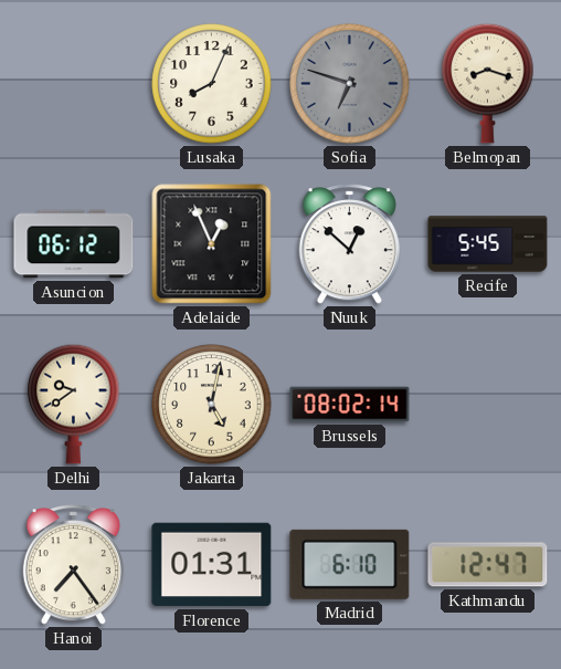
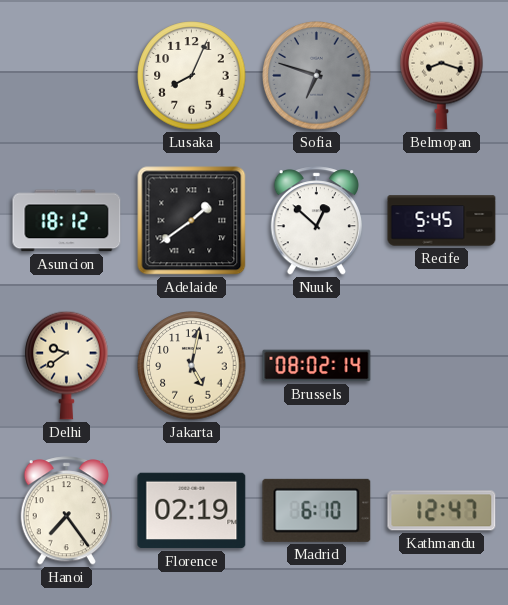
Asuncion: 06:12 -> 18:12 (67, 221)
Adelaide: 12:56 -> 1:39 (192, 221)
Florence: 01:31 -> 02:19 (192, 511)
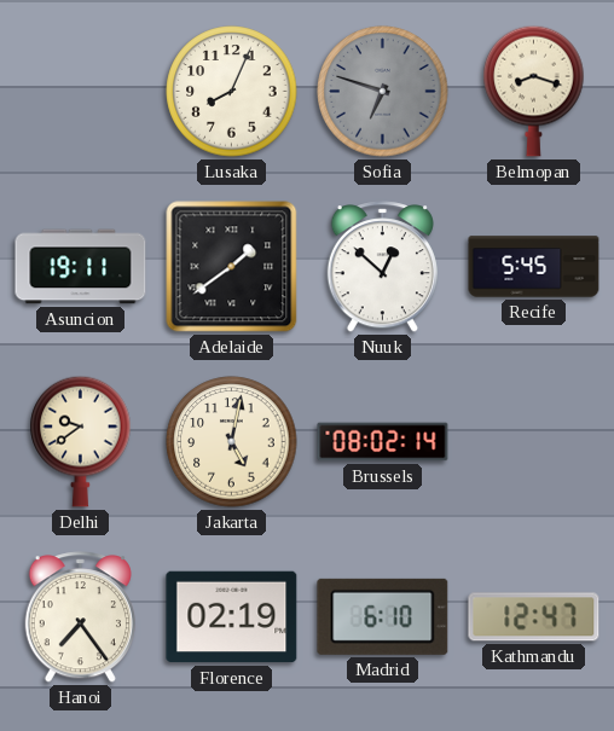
Asuncion: 18:12 -> 19:11 (81, 267)
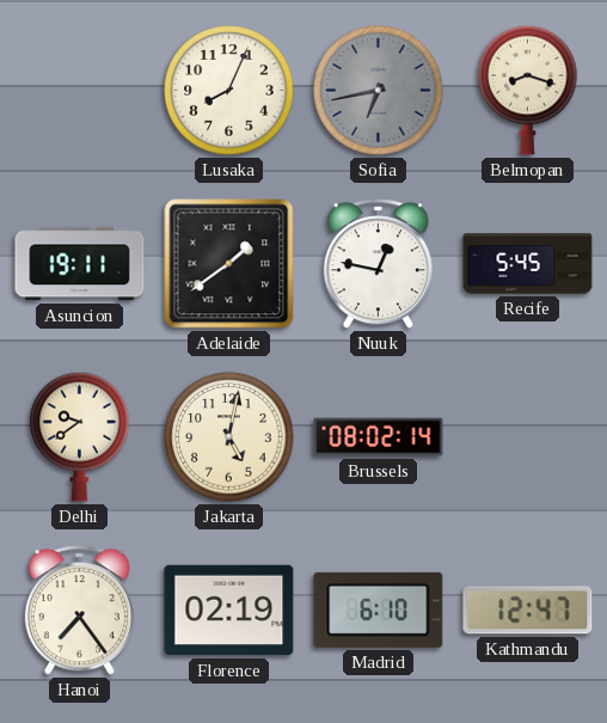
Sofia: 6:48 -> 6:43 (379, 91)
Nuuk: 12:52 -> 12:47 (378, 264)
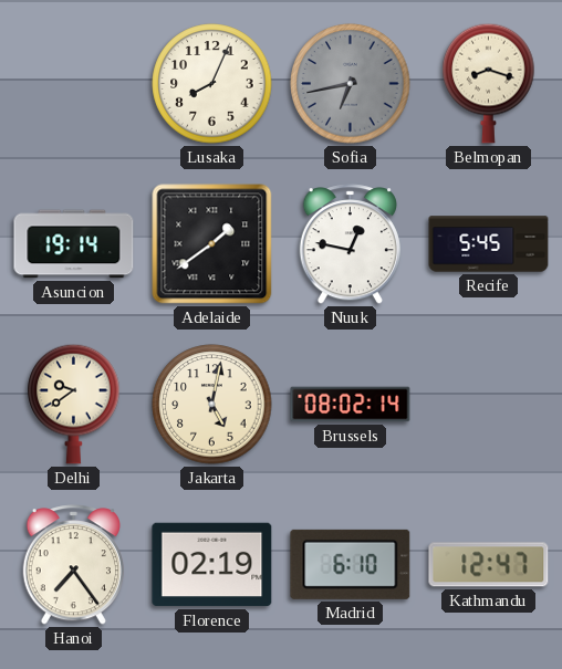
Asuncion: 19:11 -> 19:14 (74, 244)
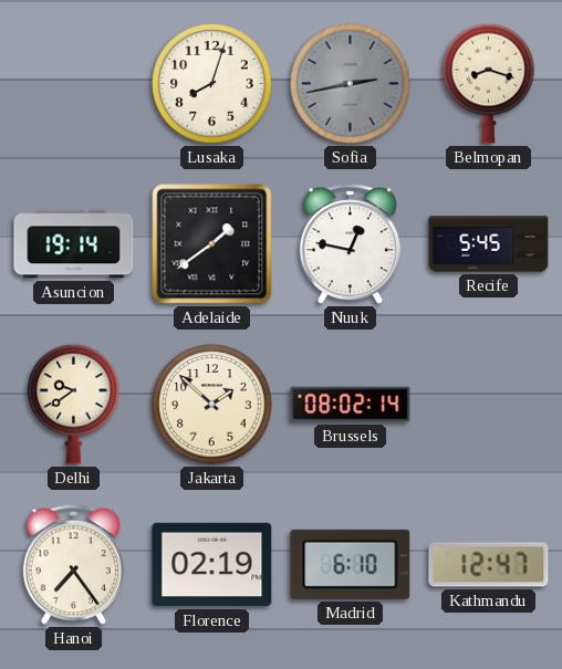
Lusaka: 8:04 -> 8:03 (212, 84)
Sofia: 6:43 -> 2:43 (351, 84)
Jakarta: 5:02 -> 1:52 (212, 405)
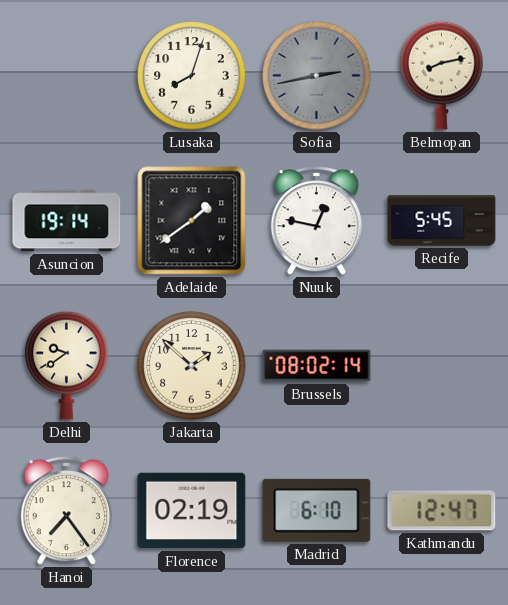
Belmopan: 8:18 -> 8:13 (442, 75)
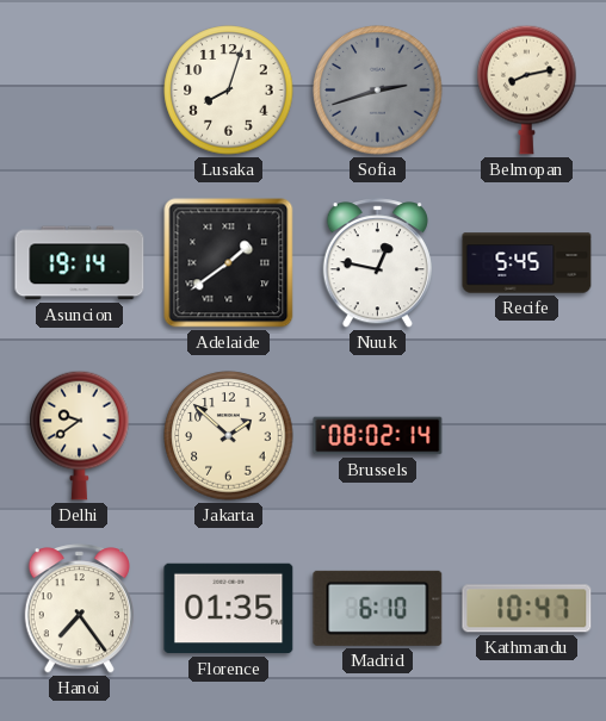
Sofia: 2:43 -> 2:42 (378, 91)
Florence: 02:19 -> 01:35 (229, 609)
Kathmandu: 12:47 -> 10:47 (527, 609)
